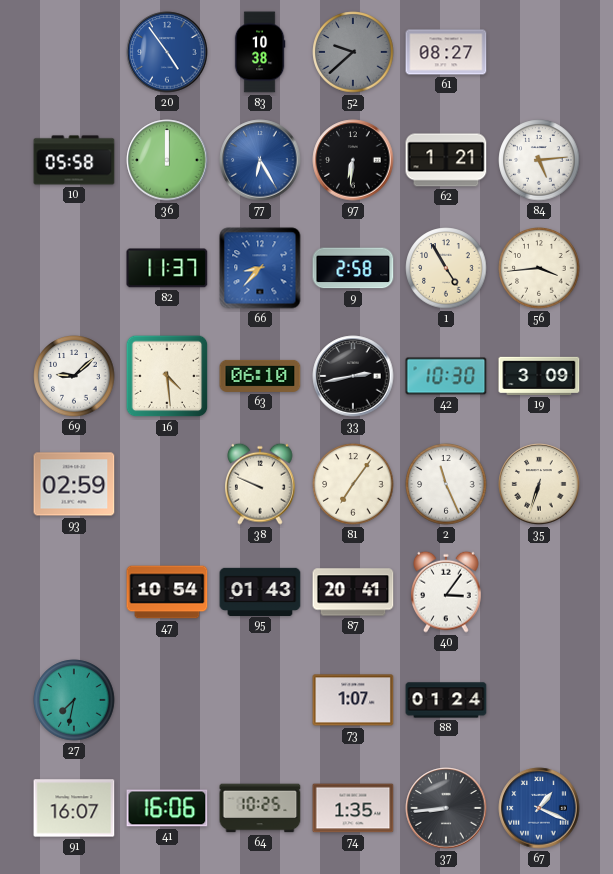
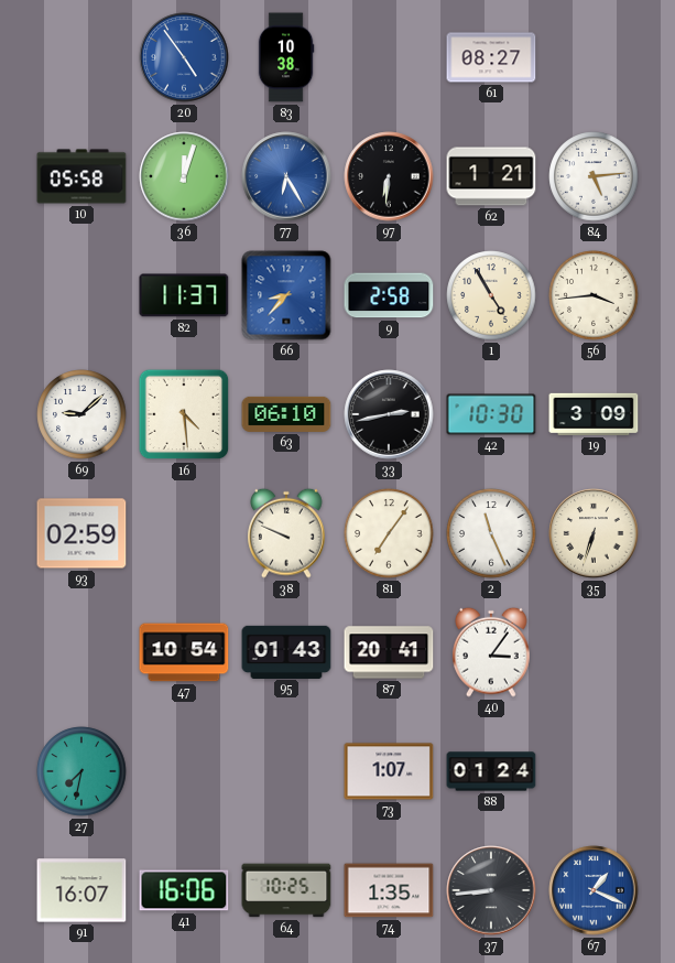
52: 9:38 -> none (353, 52)
36: 12:00 -> 12:03 (184, 176)
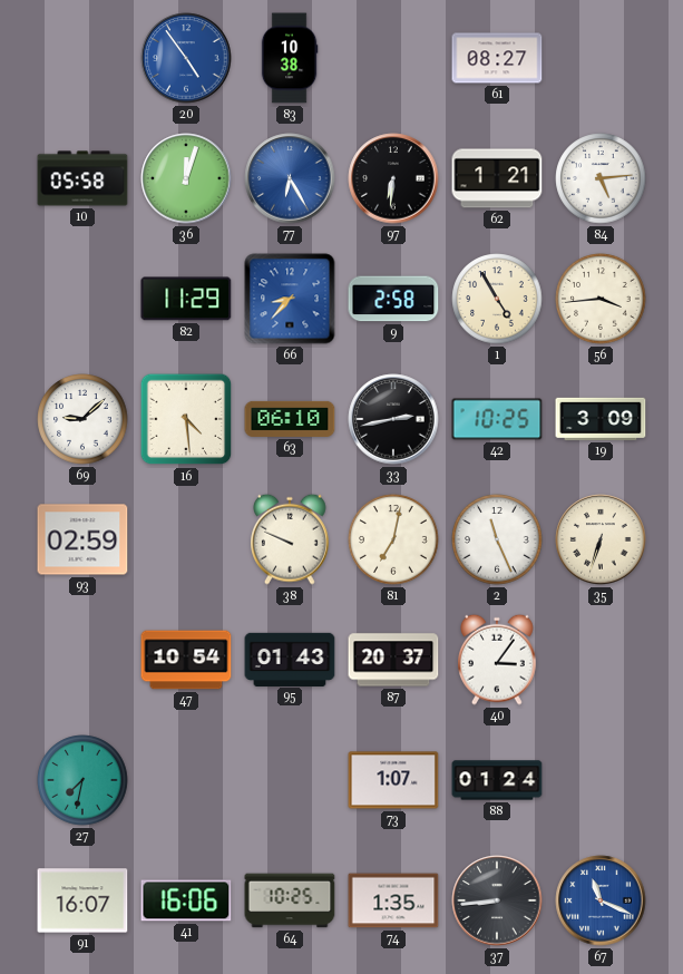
82: 11:37 -> 11:29 (186, 299)
42: 10:30 -> 10:25 (497, 419)
81: 7:06 -> 7:02 (393, 539)
87: 20:41 -> 20:37 (393, 660)
67: 1:19 -> 11:19 (601, 900)
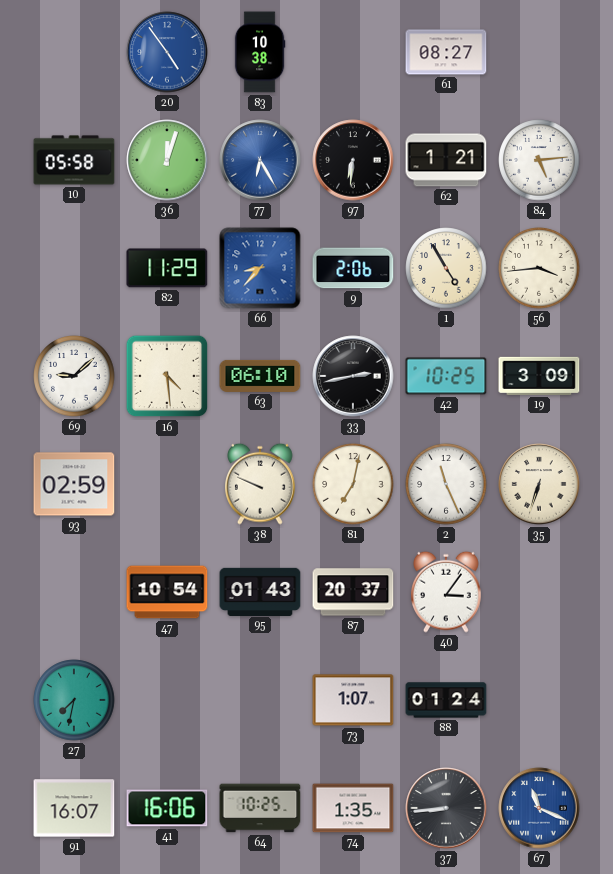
9: 2:58 -> 2:06 (353, 268)
